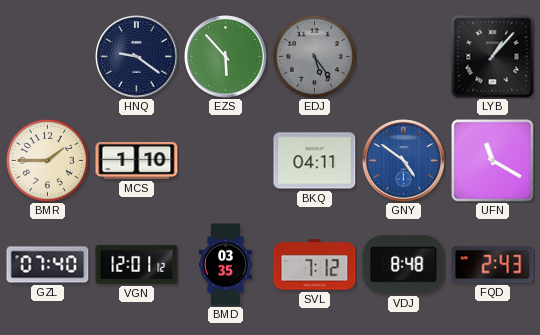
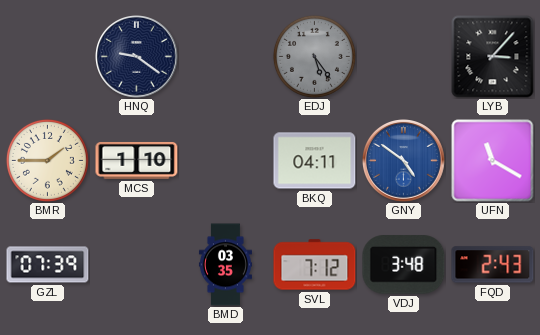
EZS: 5:53 -> none (226, 57)
LYB: 1:07 -> 3:07 (493, 57)
GZL: 07:40 -> 07:39 (48, 265)
VGN: 12:01 -> none (137, 265)
VDJ: 8:48 -> 3:48 (404, 265)
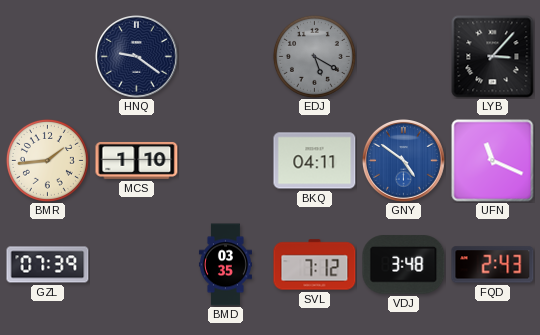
EDJ: 5:24 -> 5:20 (314, 56)
BMR: 1:45 -> 1:44 (47, 160)
UFN: 11:20 -> 11:19 (493, 161)
